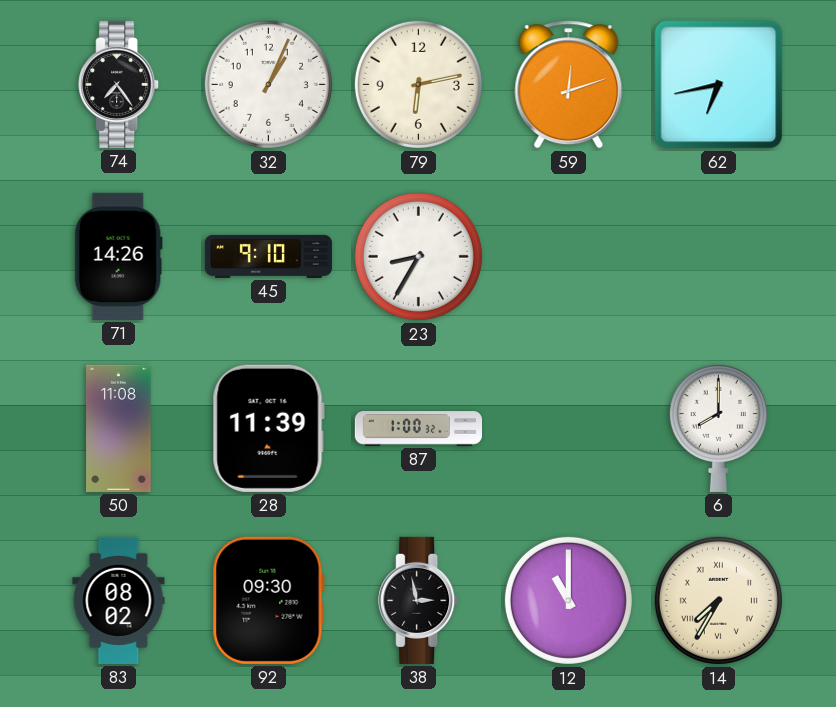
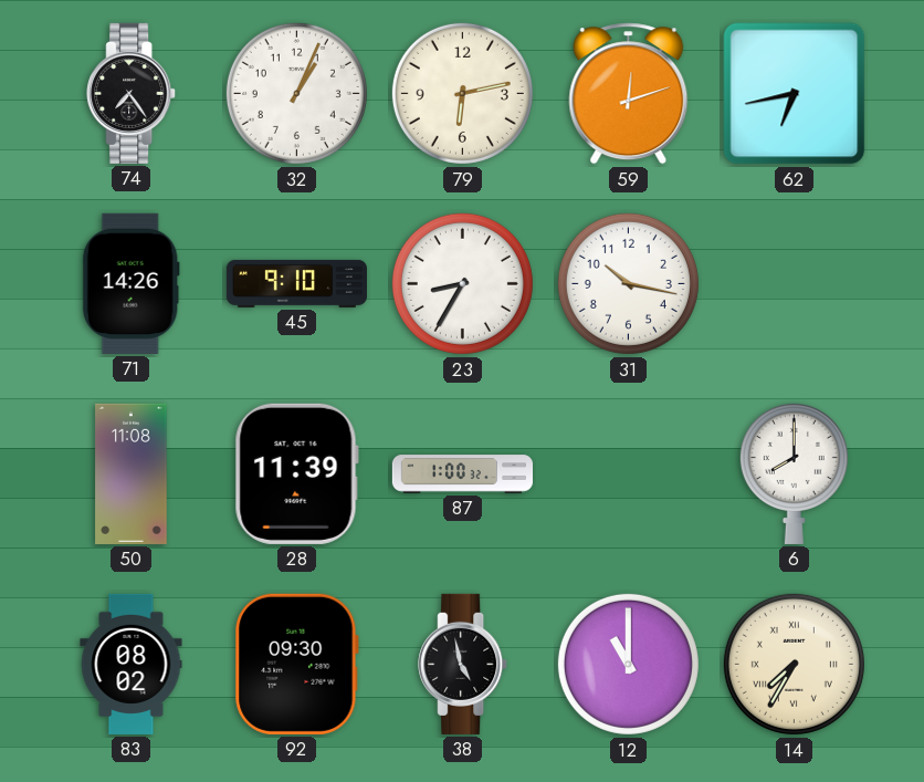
31: none -> 10:17 (628, 283)
38: 2:58 -> 4:58 (463, 664)
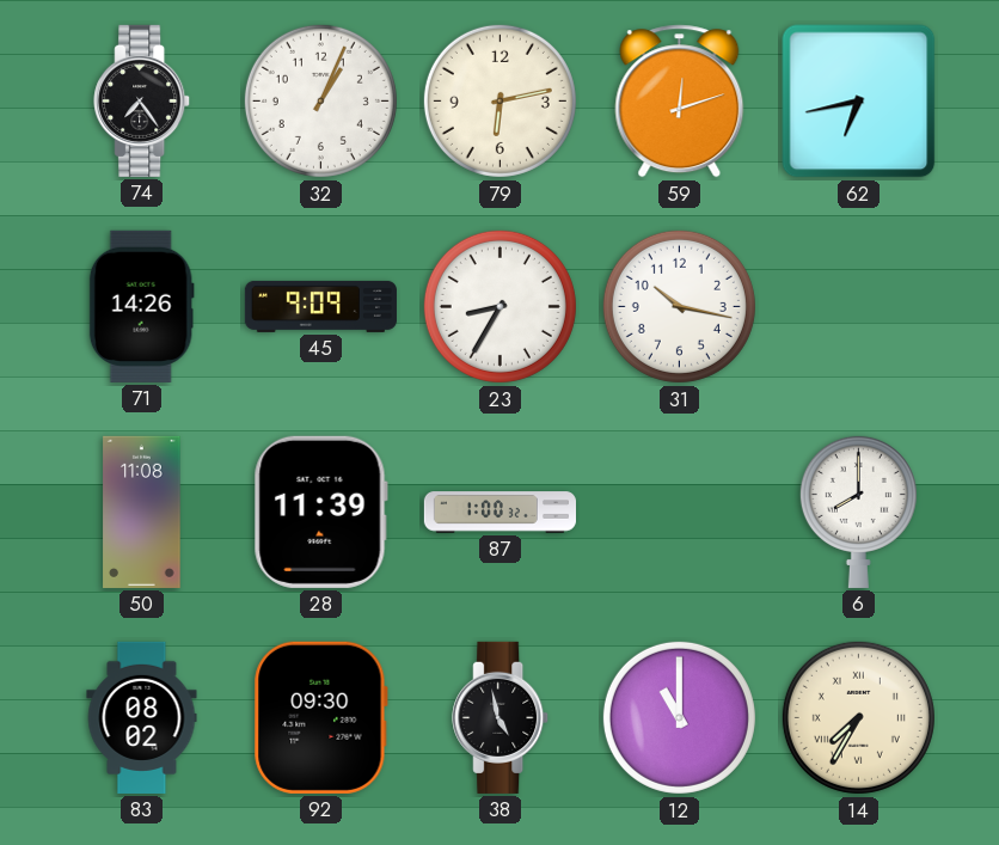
45: 9:10 -> 9:09 (320, 306)
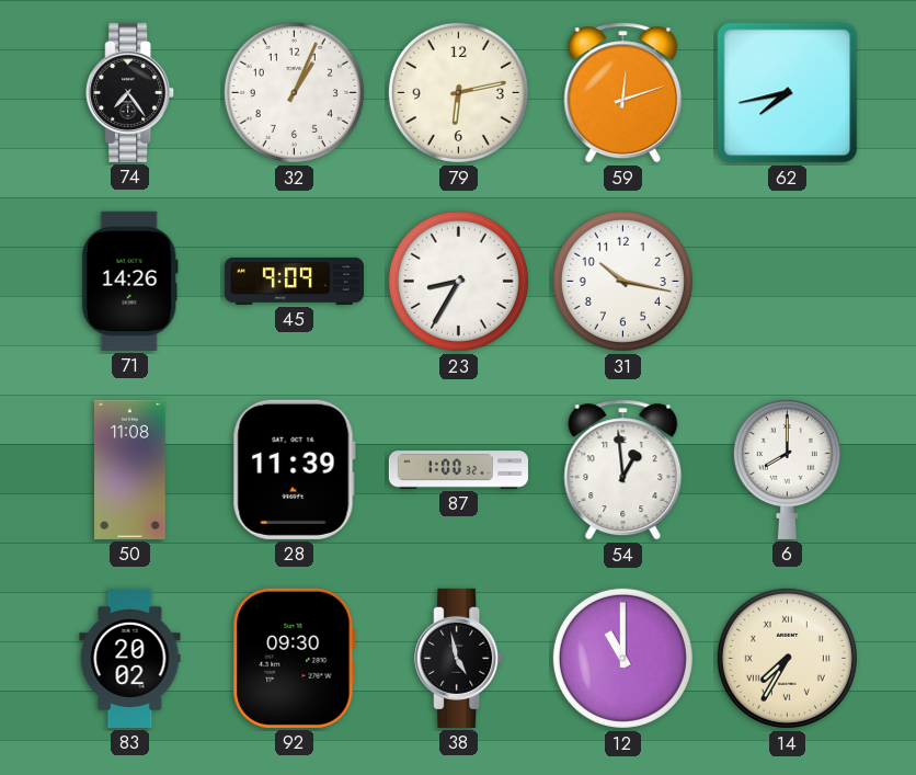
62: 6:43 -> 7:43 (788, 93)
54: none -> 12:59 (623, 470)
83: 08:02 -> 20:02 (130, 658)
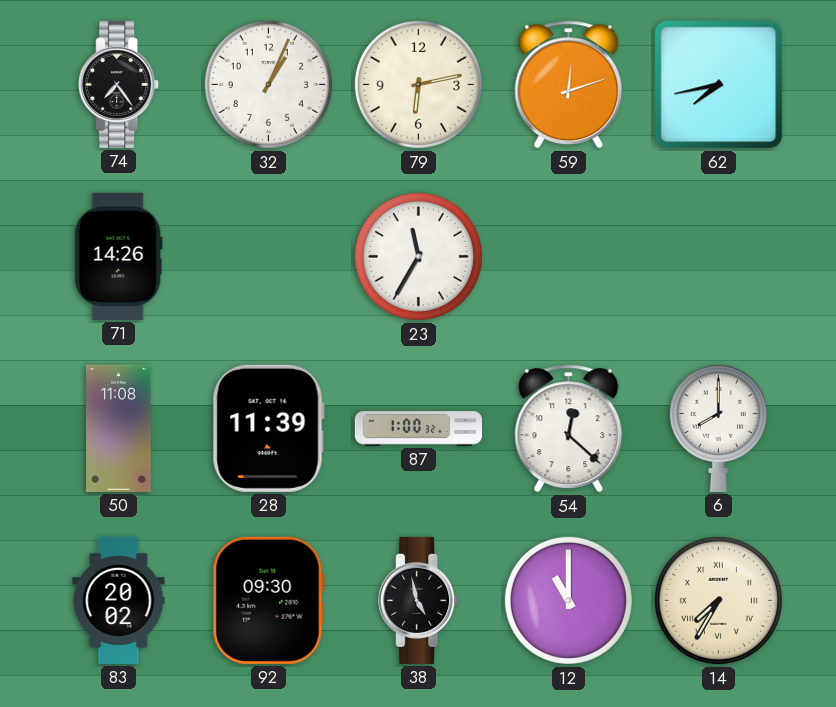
45: 9:09 -> none (294, 281)
23: 8:35 -> 11:35 (418, 256)
31: 10:17 -> none (622, 281)
54: 12:59 -> 12:22 (569, 429)
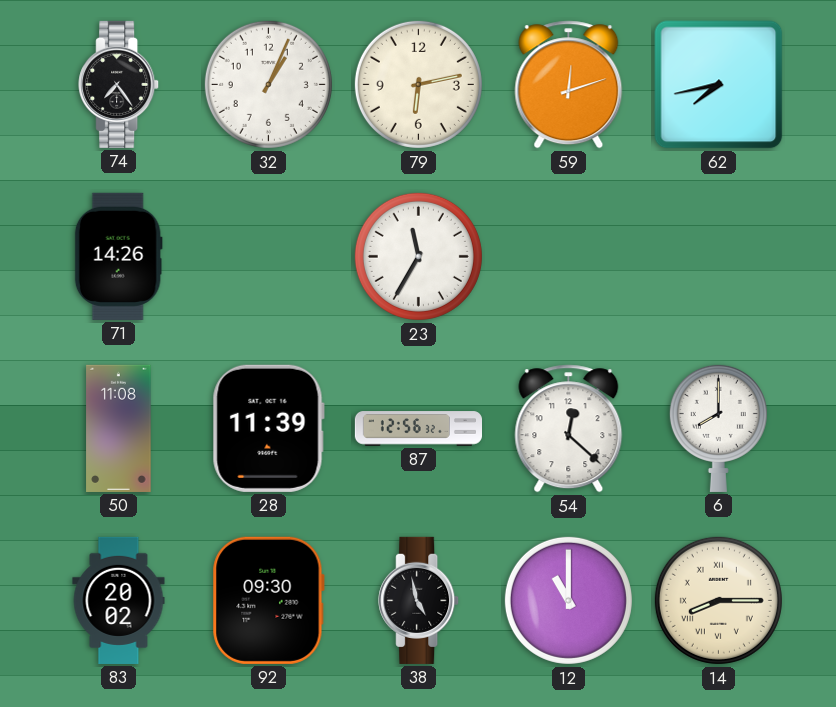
87: 1:00 -> 12:56 (418, 429)
14: 7:35 -> 8:15 (718, 600)
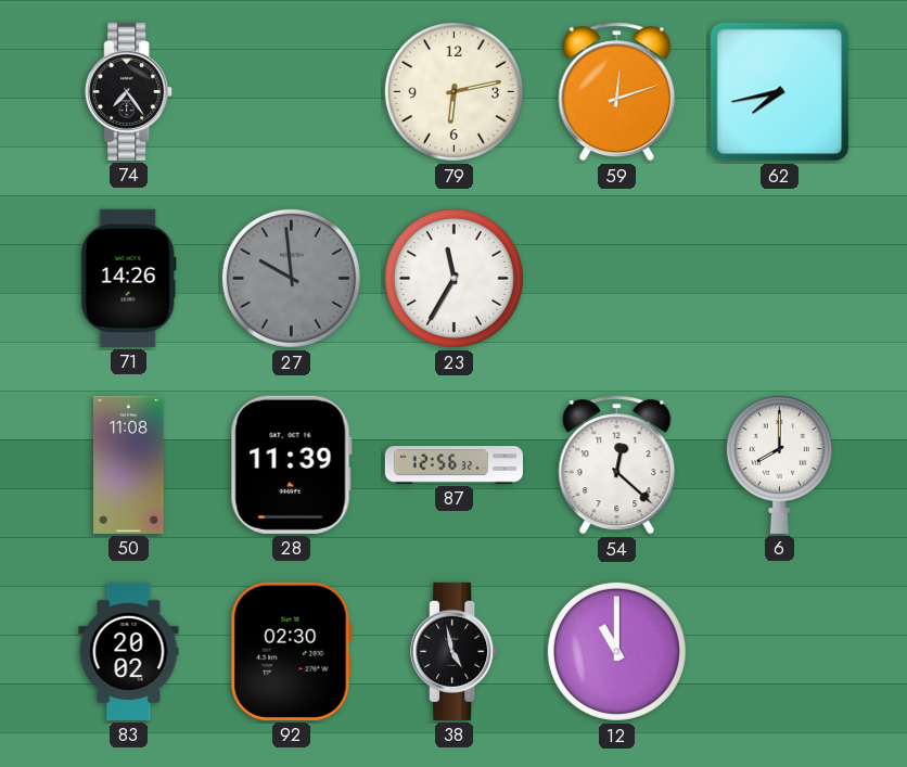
32: 1:04 -> none (268, 84)
27: none -> 9:59 (291, 278)
92: 09:30 -> 02:30 (291, 651)
14: 8:15 -> none (718, 600)
